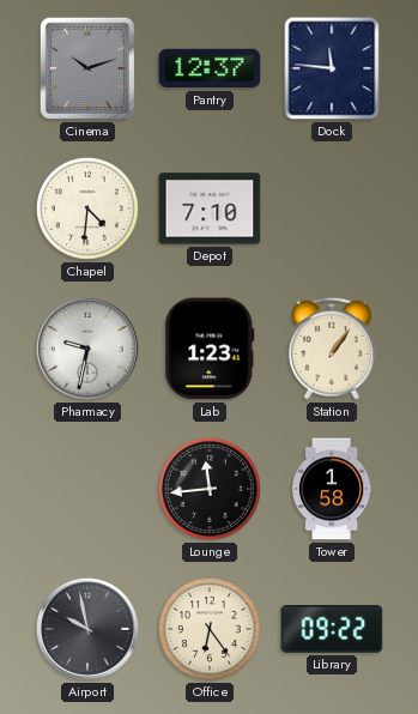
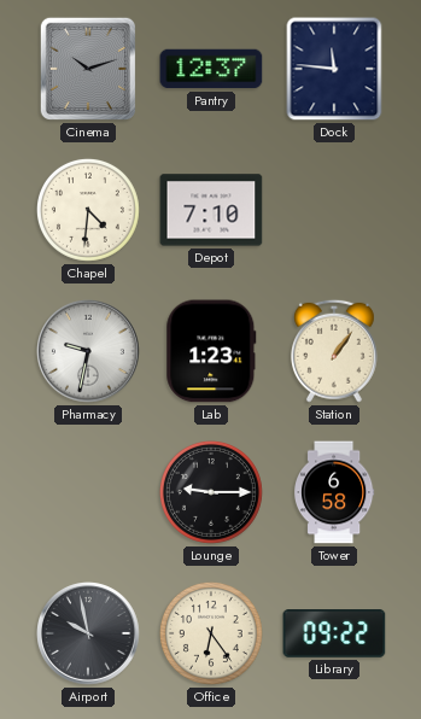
Lounge: 11:44 -> 9:15 (211, 492)
Tower: 1:58 -> 6:58 (335, 492)
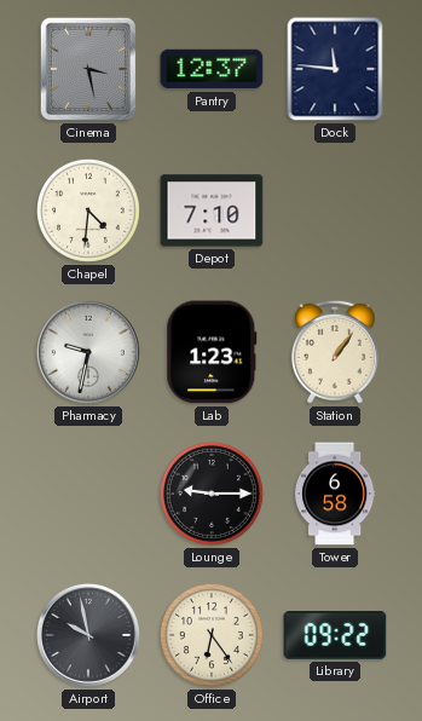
Cinema: 10:12 -> 3:28 (88, 69)
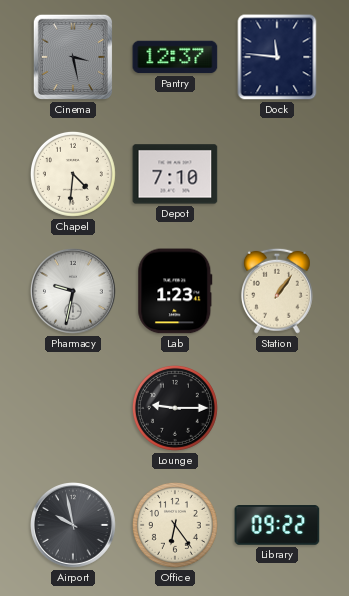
Tower: 6:58 -> none (336, 494)
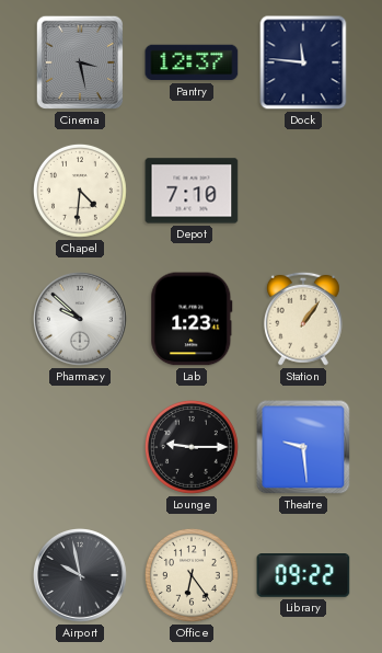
Pharmacy: 9:32 -> 9:52 (81, 320)
Theatre: none -> 9:29 (303, 447)
